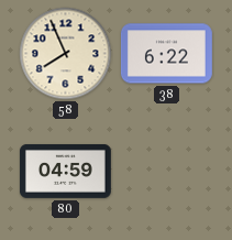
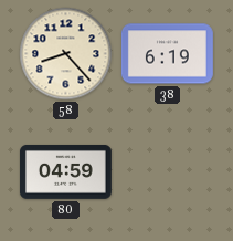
58: 7:56 -> 8:23 (66, 54)
38: 6:22 -> 6:19 (167, 54)
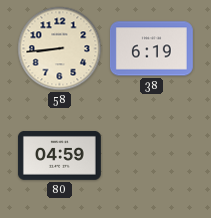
58: 8:23 -> 8:44 (60, 49)
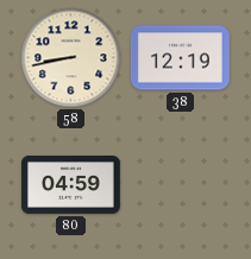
58: 8:44 -> 8:43 (71, 58)
38: 6:19 -> 12:19 (180, 58)
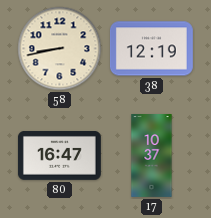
80: 04:59 -> 16:47 (59, 155)
17: none -> 10:37 (152, 156)
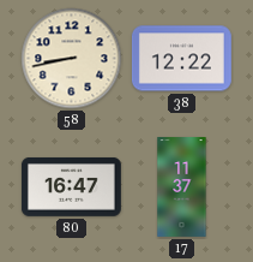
38: 12:19 -> 12:22 (181, 59)
17: 10:37 -> 11:37 (182, 187)
